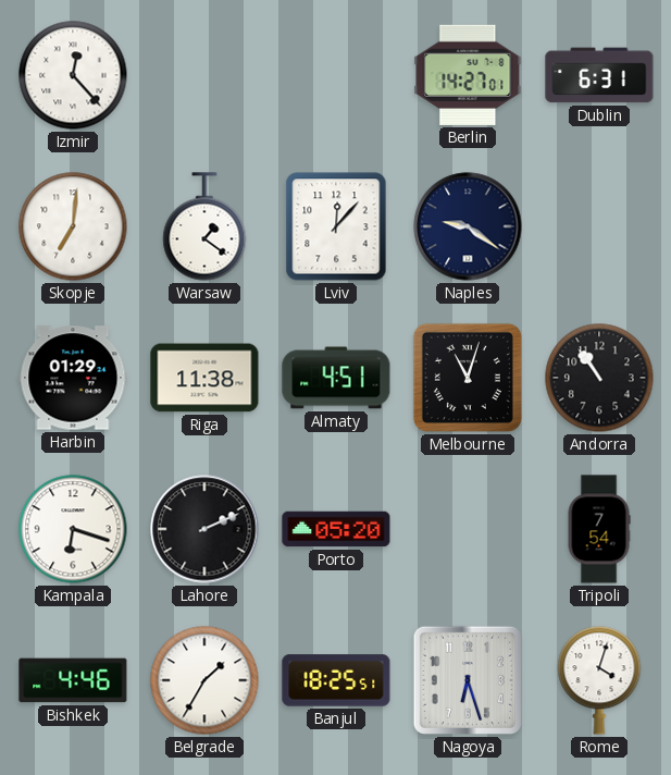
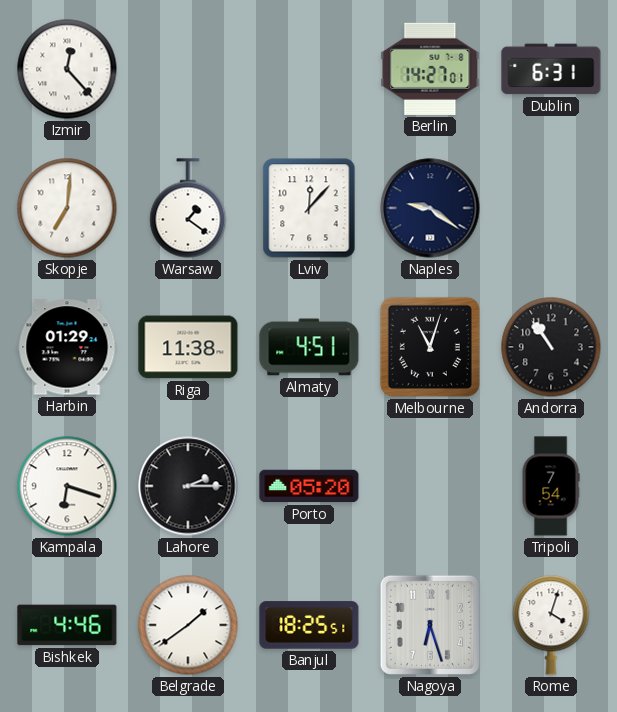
Lahore: 2:11 -> 2:15 (188, 486)
Belgrade: 1:35 -> 1:39 (188, 625)
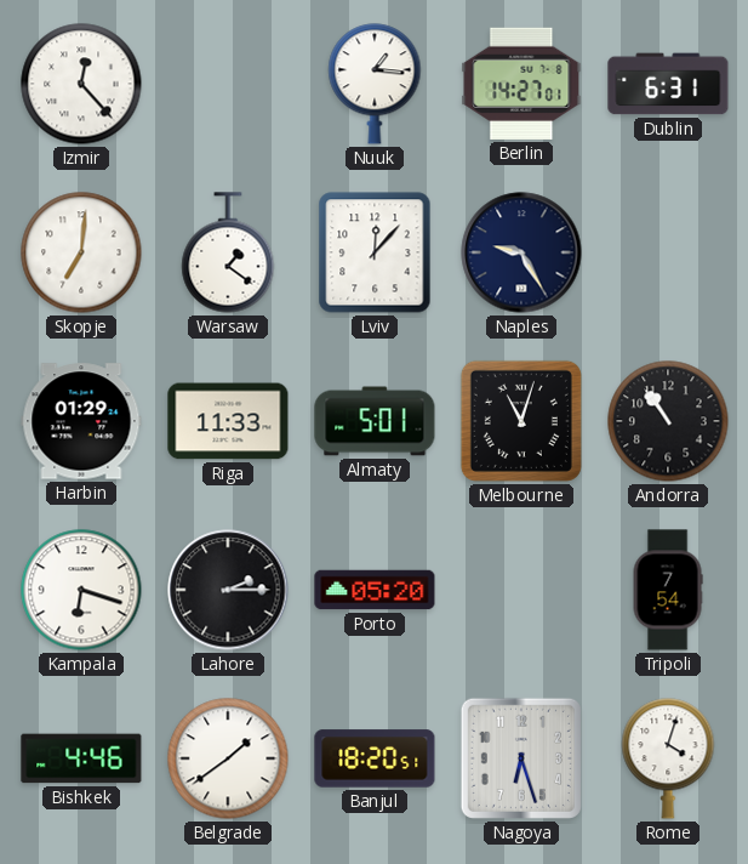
Nuuk: none -> 1:16 (375, 84)
Naples: 9:21 -> 9:25 (521, 252)
Riga: 11:38 -> 11:33 (228, 421)
Almaty: 4:51 -> 5:01 (375, 421)
Banjul: 18:25 -> 18:20 (375, 758)
